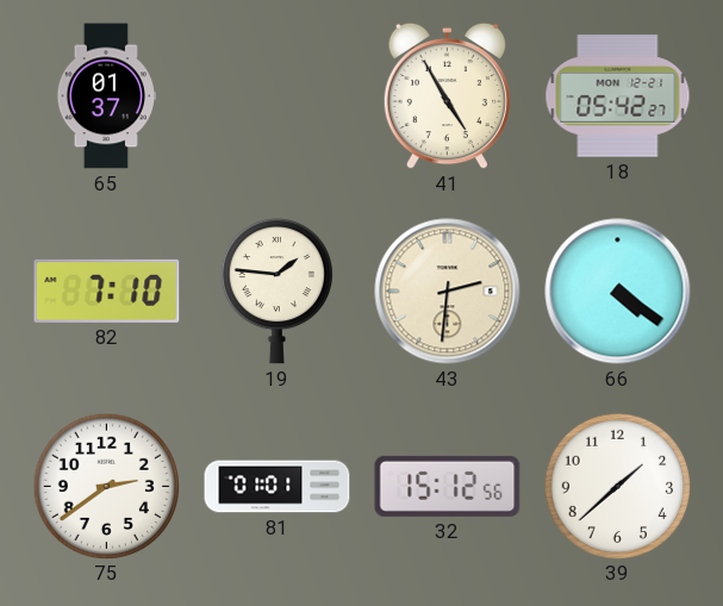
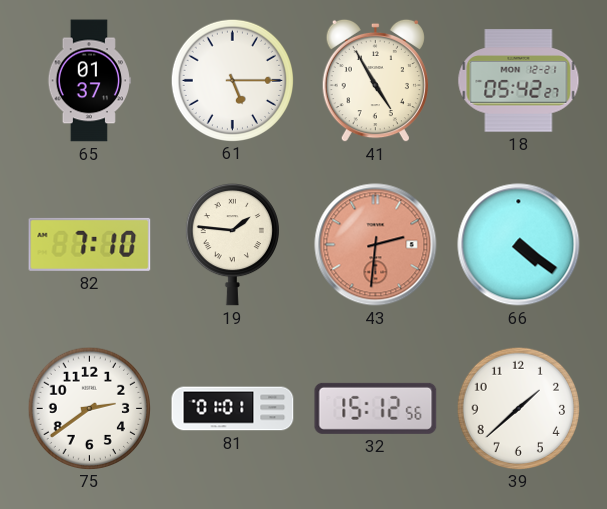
61: none -> 5:15 (232, 80)
43 dial: cream -> salmon (376, 245)
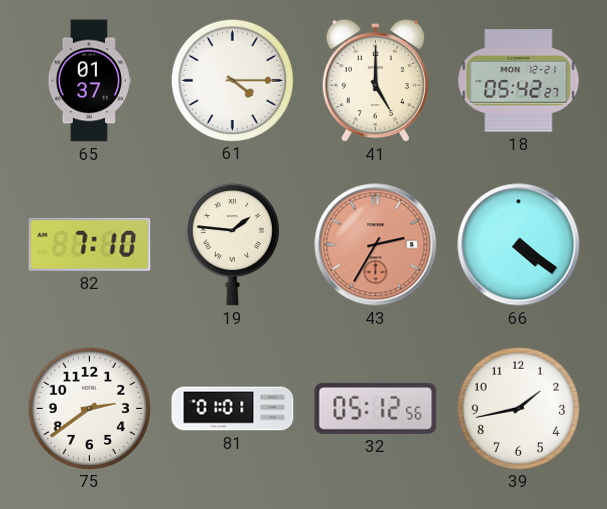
61: 5:15 -> 4:15 (232, 80)
41: 4:55 -> 5:00 (375, 81)
43: 2:31 -> 2:35 (376, 245)
32: 15:12 -> 05:12 (376, 408)
39: 1:38 -> 1:43 (518, 408)
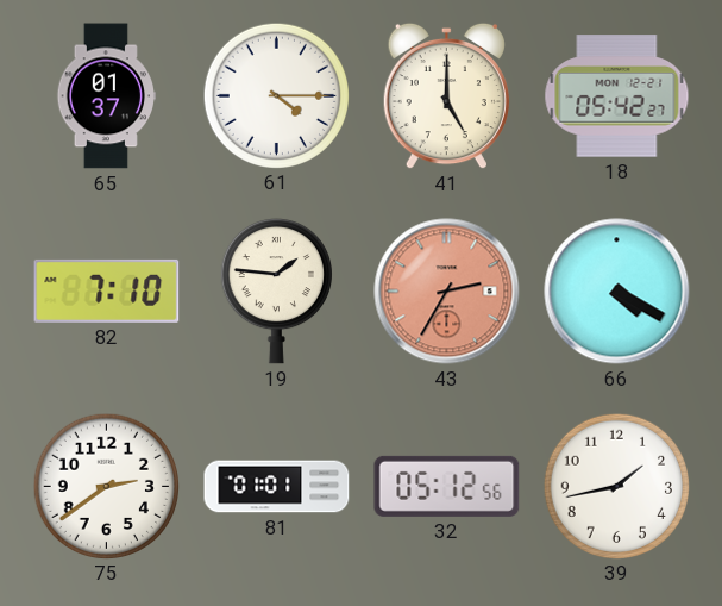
66: 4:21 -> 4:20 (617, 292)
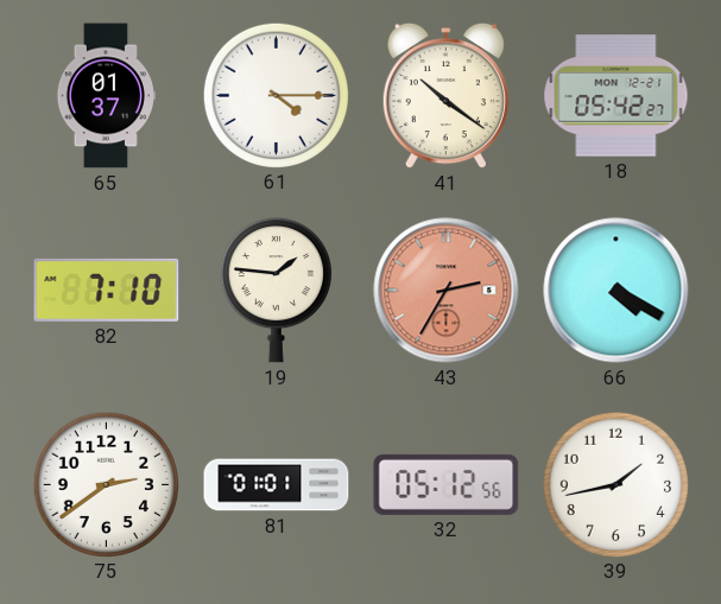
41: 5:00 -> 10:21 (445, 96)
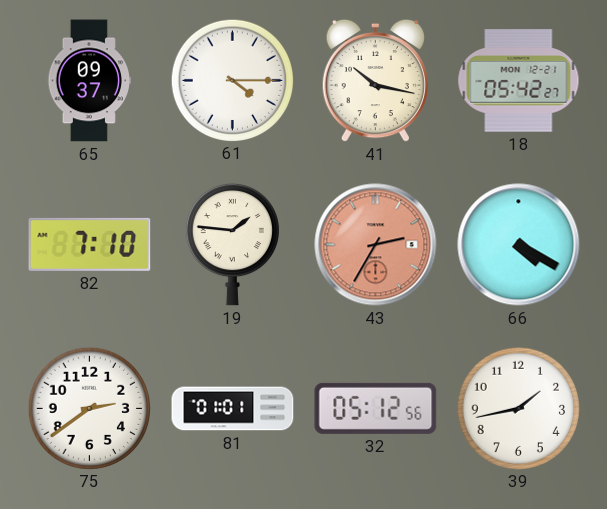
65: 01:37 -> 09:37 (89, 81)
41: 10:21 -> 10:17 (375, 81)
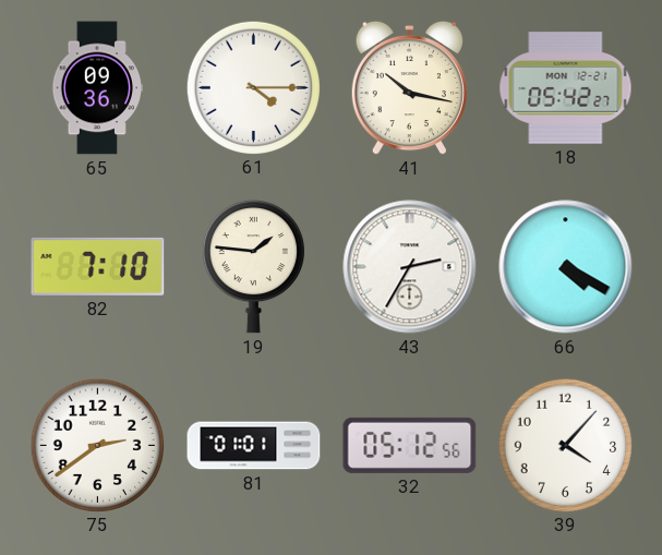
65: 09:37 -> 09:36 (97, 88)
43 dial: salmon -> white (410, 267)
39: 1:43 -> 4:07 (565, 445)
